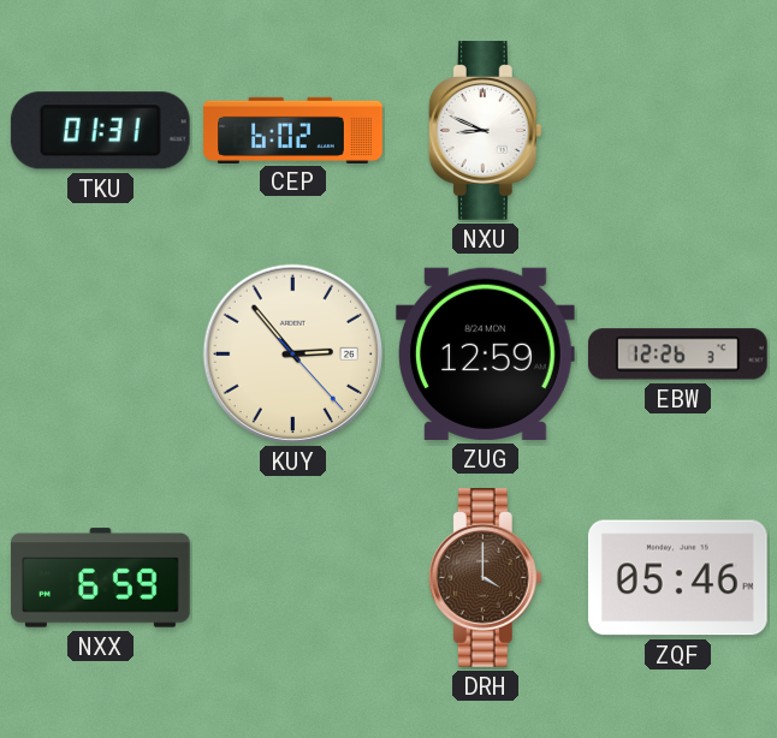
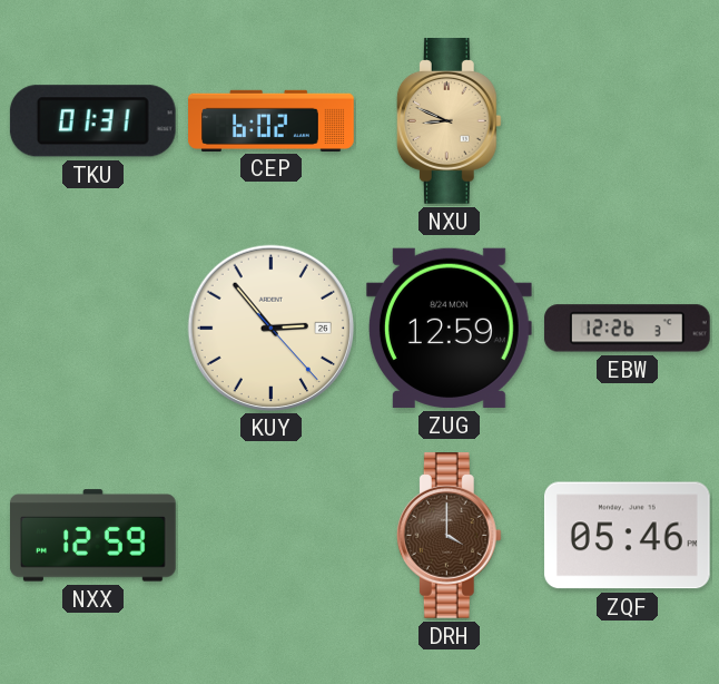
NXU dial: white -> champagne (449, 121)
NXX: 6:59 -> 12:59 (93, 536)
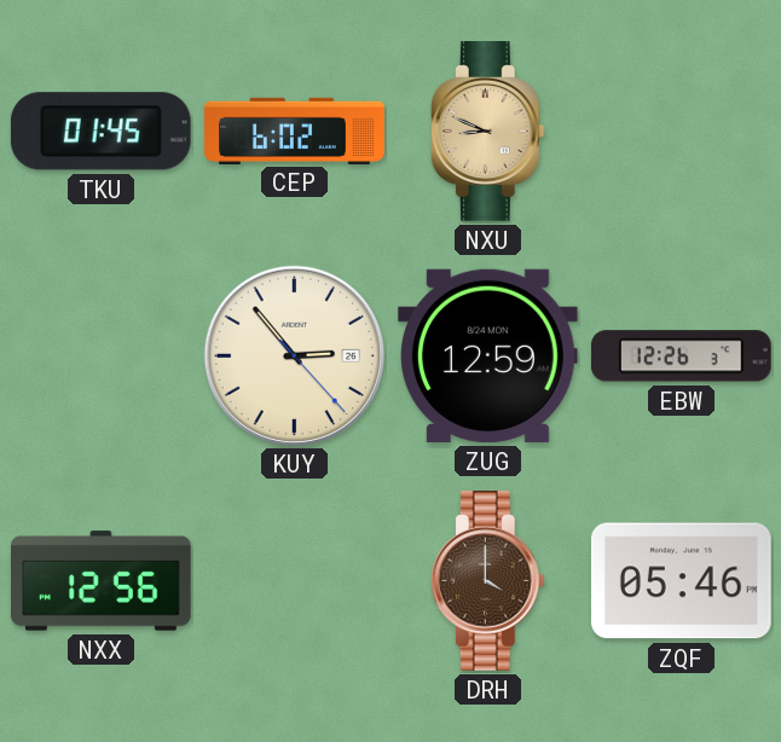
TKU: 01:31 -> 01:45 (100, 132)
NXX: 12:59 -> 12:56 (102, 581)
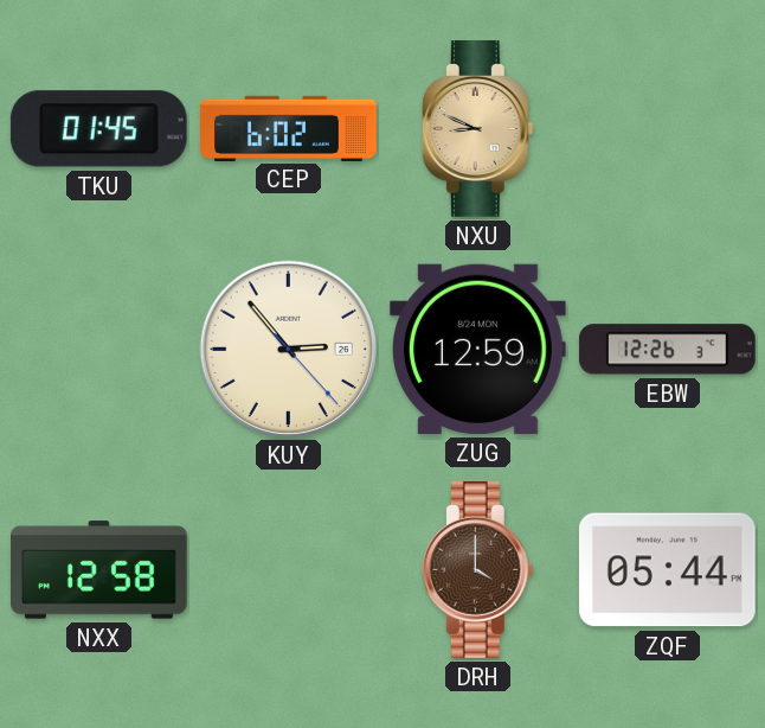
NXX: 12:56 -> 12:58 (99, 570)
ZQF: 05:46 -> 05:44 (667, 570)
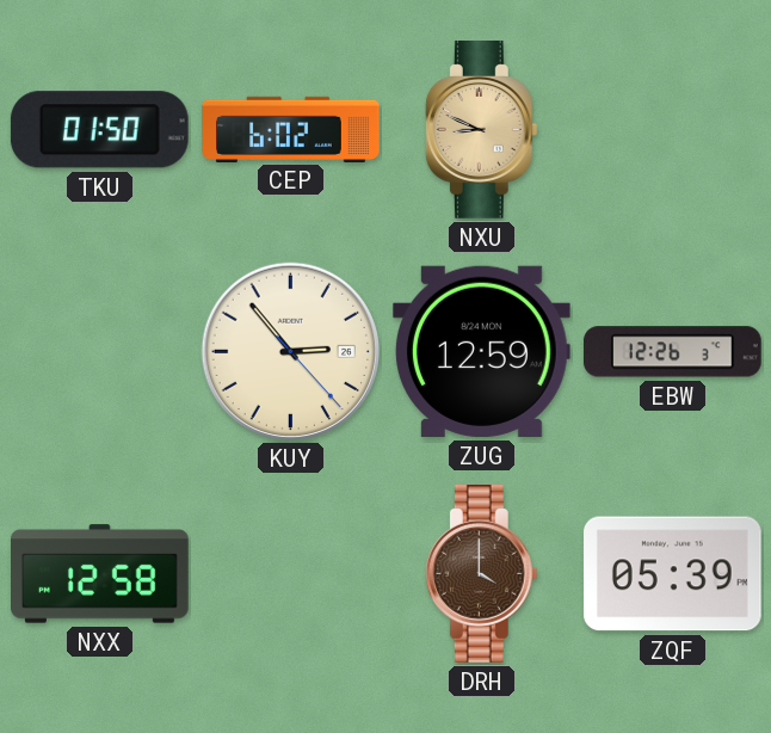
TKU: 01:45 -> 01:50 (99, 130)
ZQF: 05:44 -> 05:39 (672, 574)
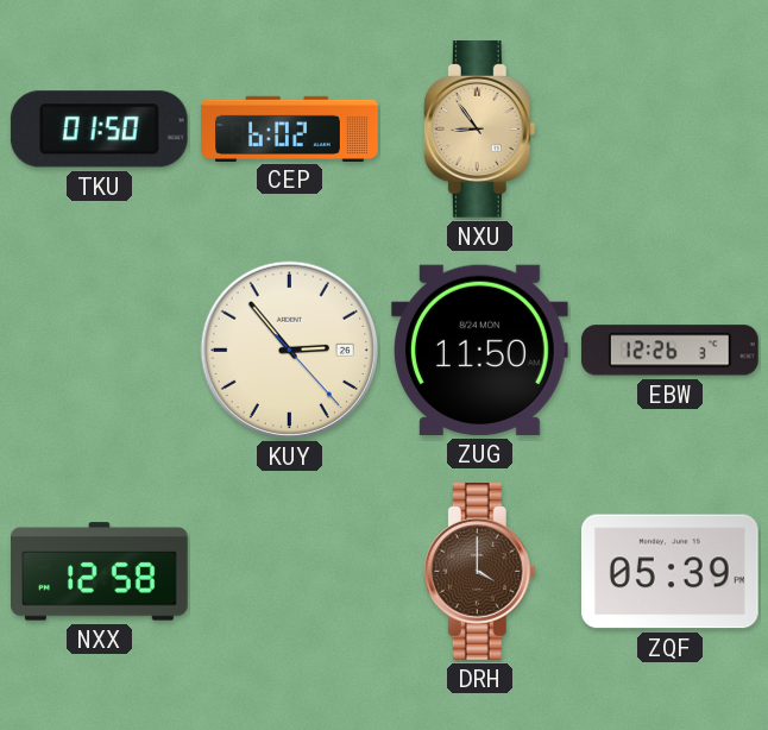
NXU: 8:49 -> 8:54 (479, 130)
ZUG: 12:59 -> 11:50 (479, 350)
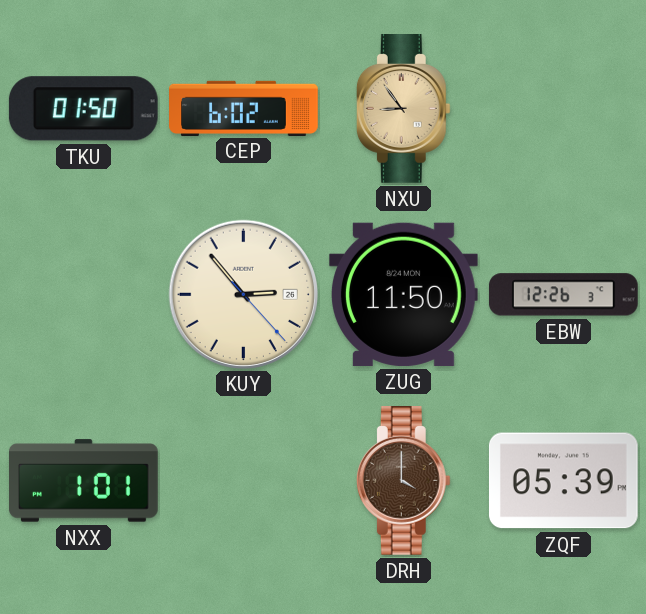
NXX: 12:58 -> 1:01 (84, 481)
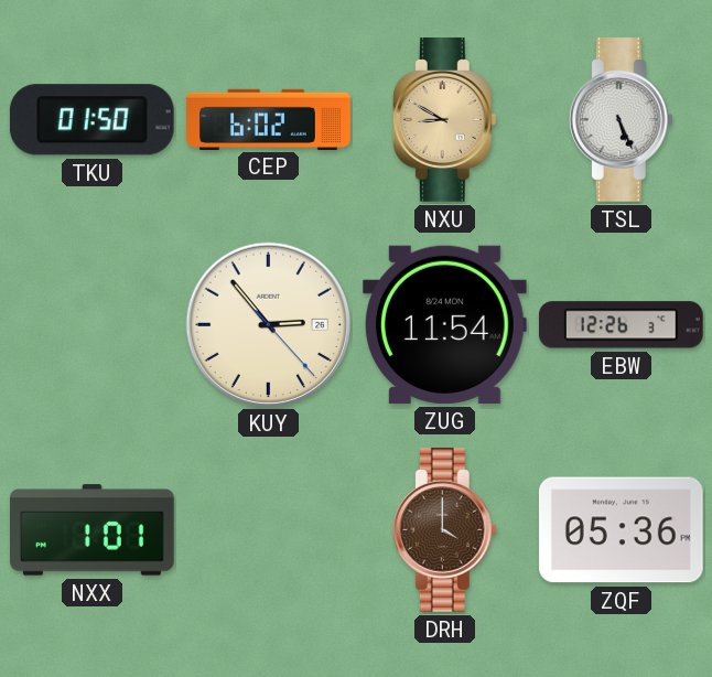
NXU: 8:54 -> 8:50 (444, 120)
TSL: none -> 5:26 (621, 120)
ZUG: 11:50 -> 11:54 (444, 324)
ZQF: 05:39 -> 05:36 (621, 530)
